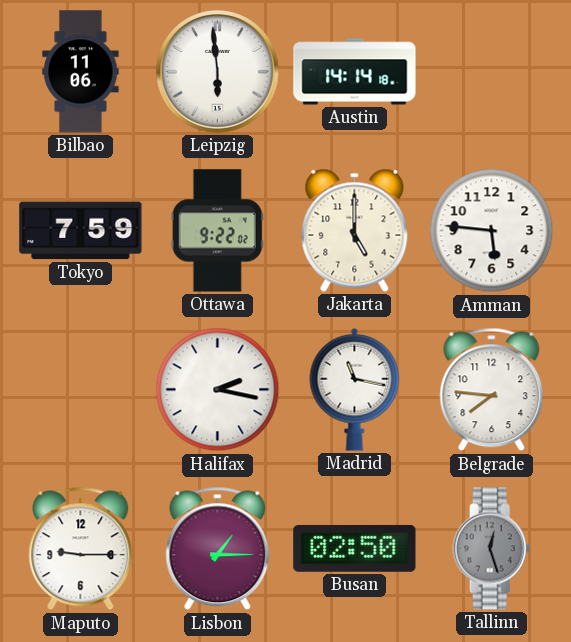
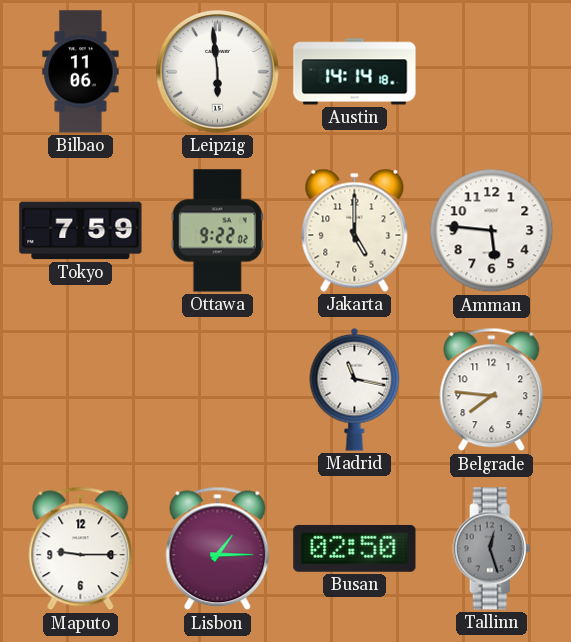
Halifax: 2:17 -> none (218, 390)
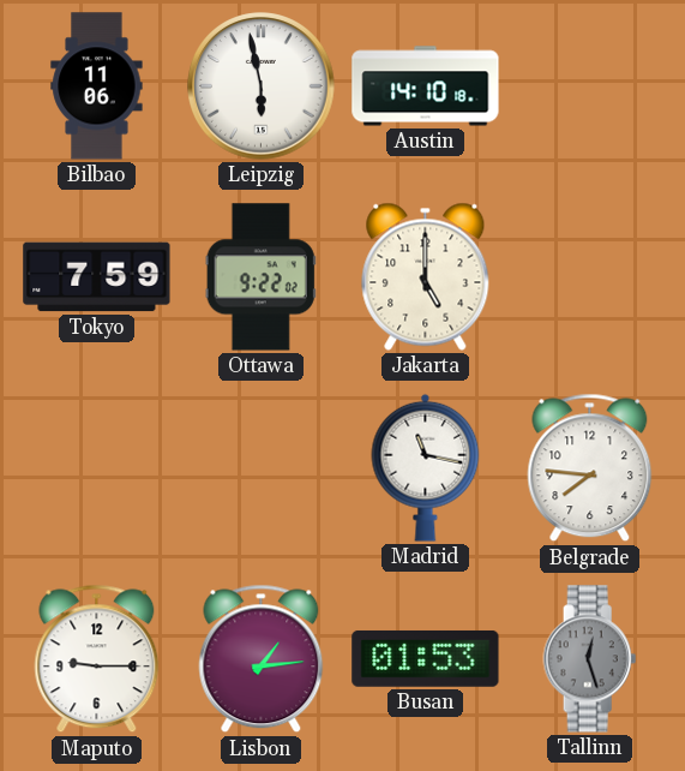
Leipzig: 5:59 -> 5:58 (262, 86)
Austin: 14:14 -> 14:10 (426, 86)
Amman: 5:46 -> none (492, 231)
Lisbon: 1:15 -> 1:14 (262, 659)
Busan: 02:50 -> 01:53 (426, 658)
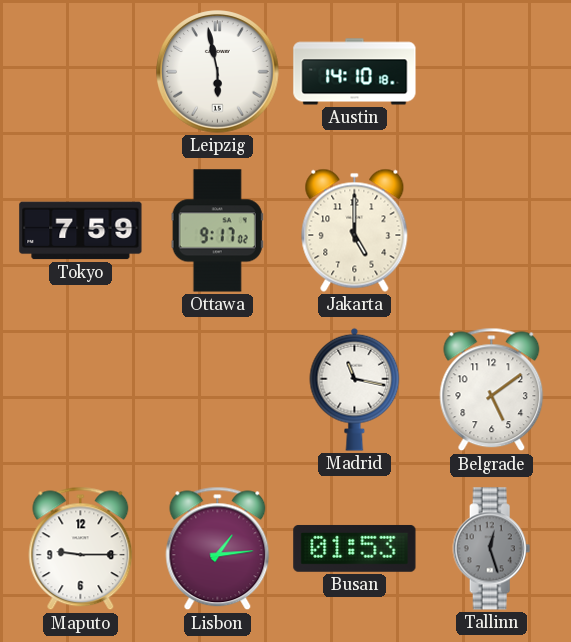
Bilbao: 11:06 -> none (97, 86)
Ottawa: 9:22 -> 9:17 (217, 231)
Belgrade: 7:46 -> 5:09 (492, 390)
